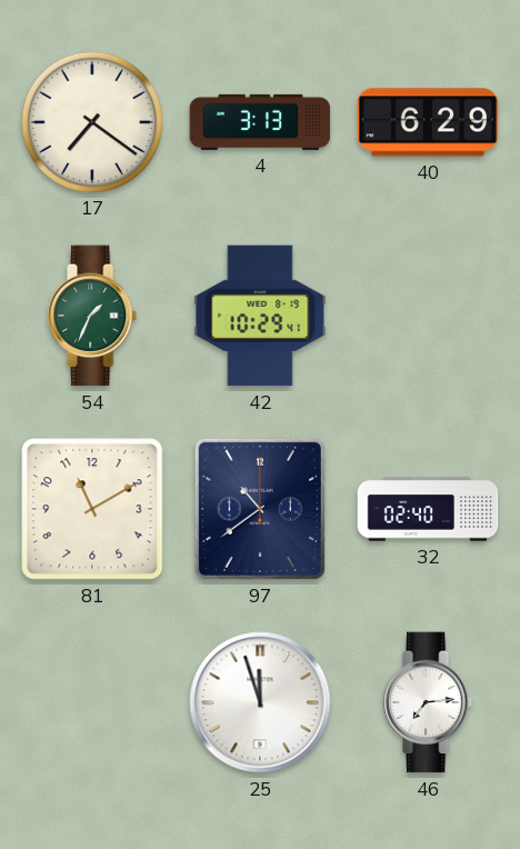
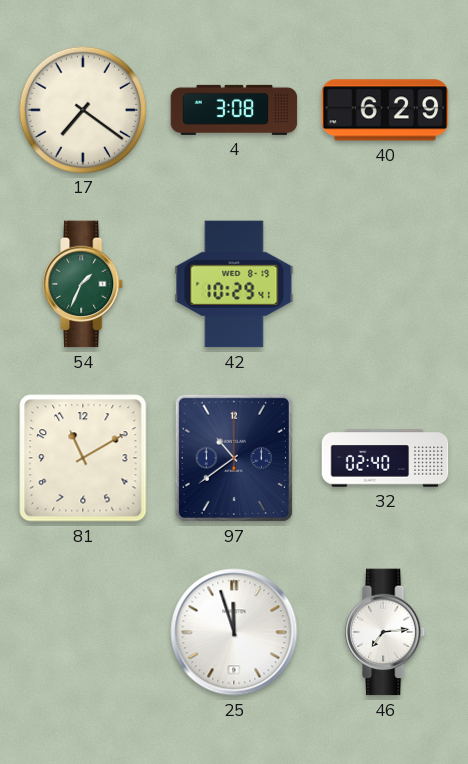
4: 3:13 -> 3:08 (234, 110)
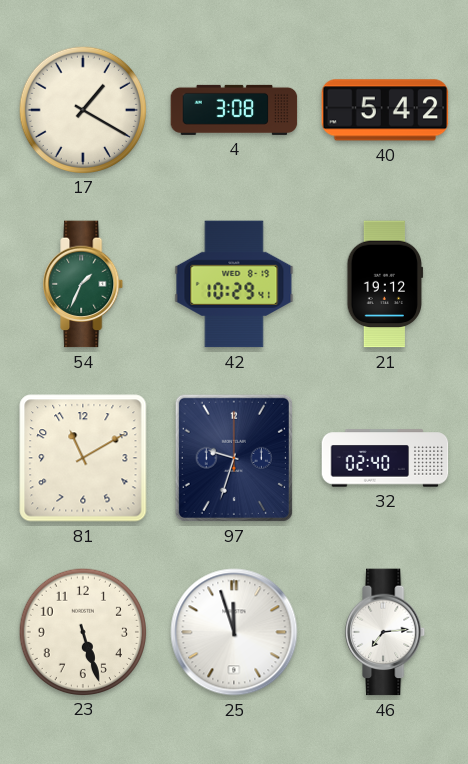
17: 7:21 -> 1:20 (82, 109)
40: 6:29 -> 5:42 (385, 110)
21: none -> 19:12 (385, 284)
97: 10:39 -> 9:33 (234, 458)
23: none -> 5:27 (82, 631)
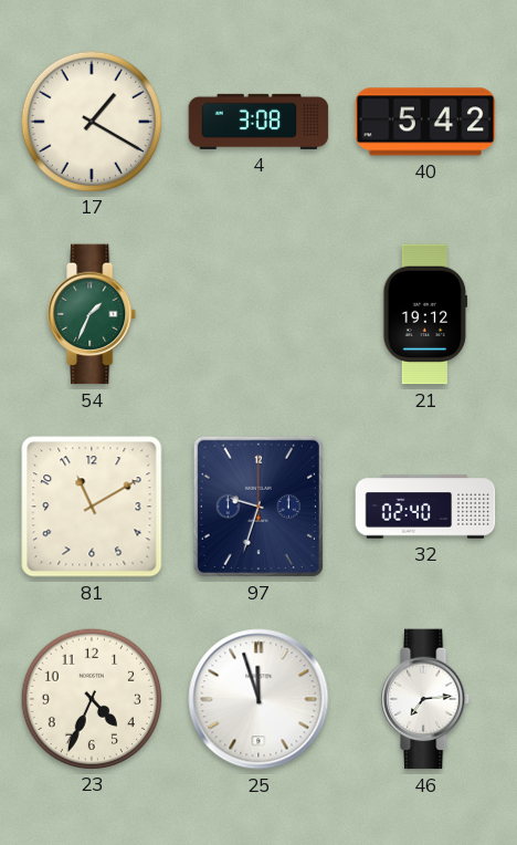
42: 10:29 -> none (234, 284)
23: 5:27 -> 4:34 (91, 698)
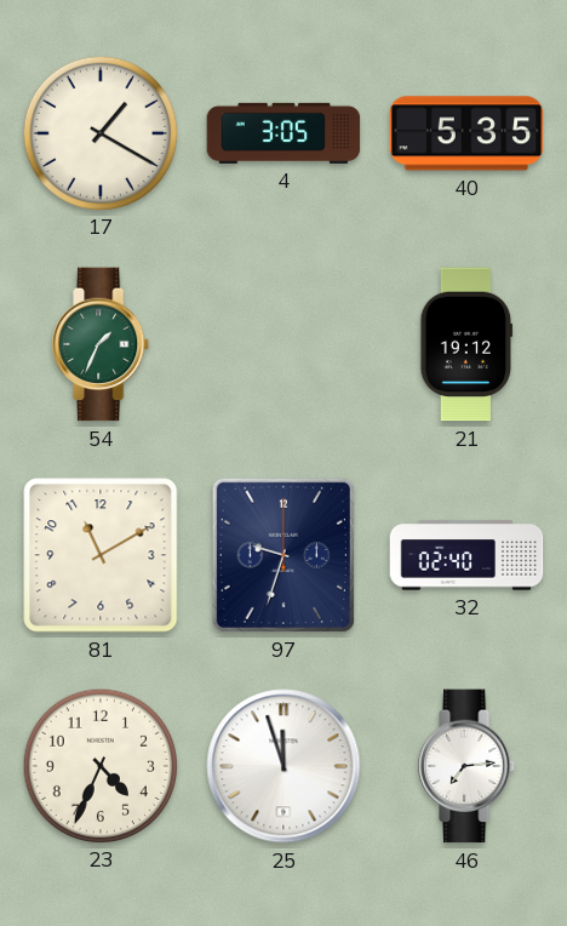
4: 3:08 -> 3:05 (283, 133)
40: 5:42 -> 5:35 (466, 133)
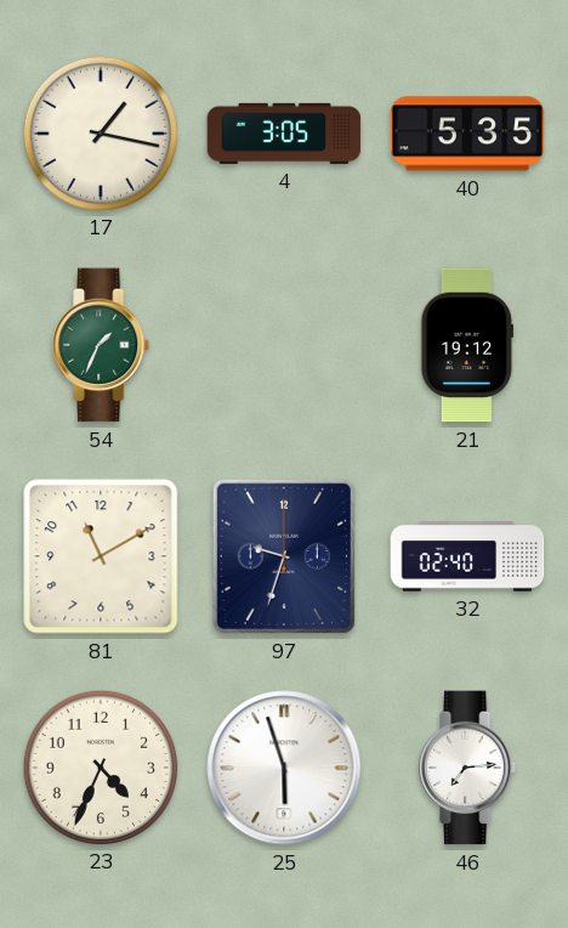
17: 1:20 -> 1:17 (100, 132)
25: 11:57 -> 5:57 (284, 768)
